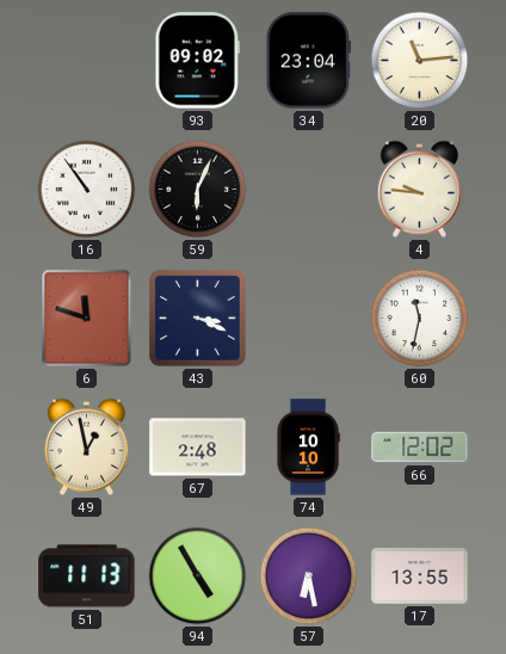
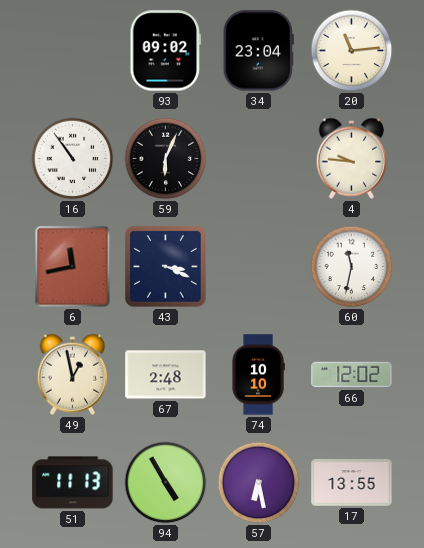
6: 11:48 -> 11:43 (73, 267)
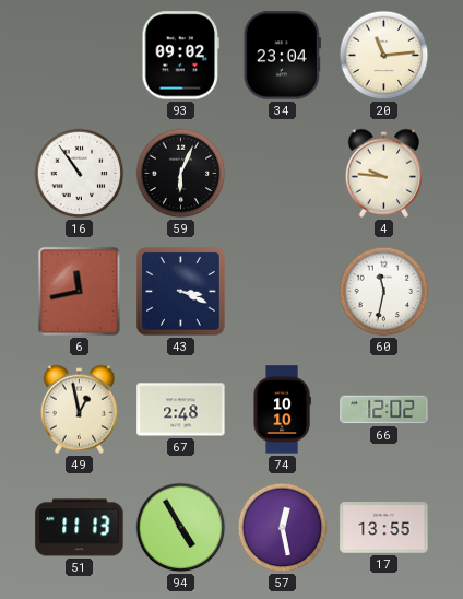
57: 6:28 -> 12:28 (283, 528)
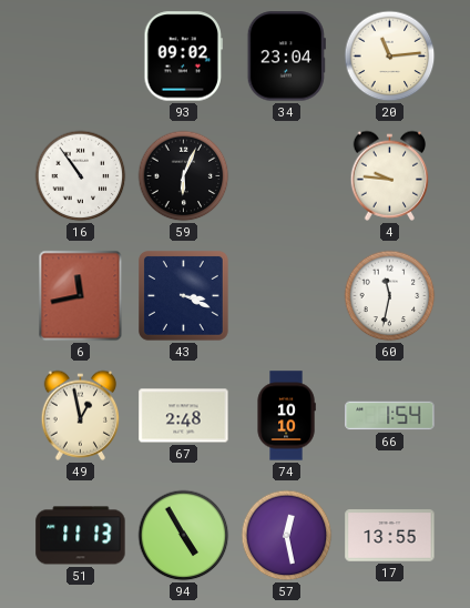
66: 12:02 -> 1:54 (390, 416)
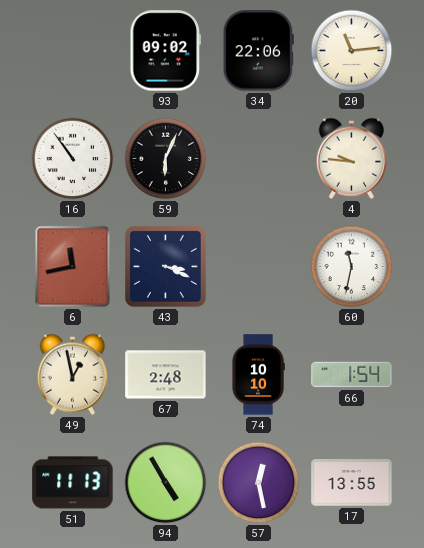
34: 23:04 -> 22:06 (258, 51)
